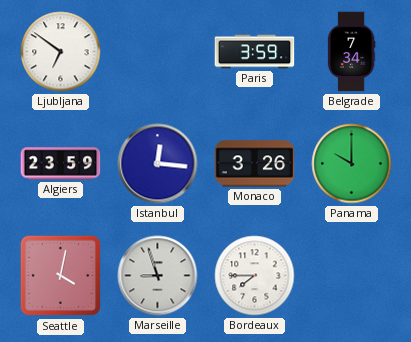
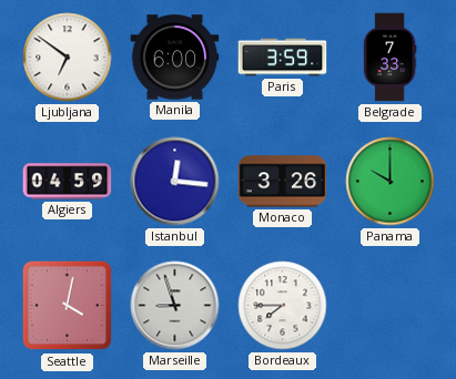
Manila: none -> 6:00 (175, 58)
Belgrade: 7:34 -> 7:33 (389, 58)
Algiers: 23:59 -> 04:59 (68, 182)
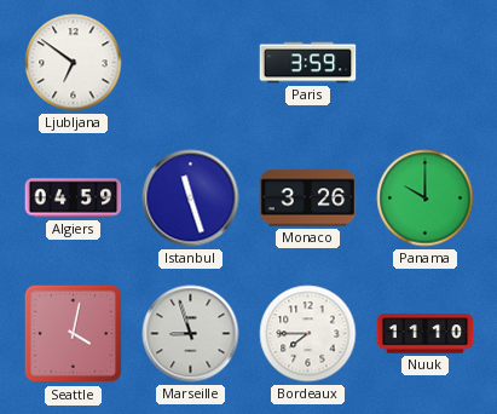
Manila: 6:00 -> none (175, 58)
Belgrade: 7:33 -> none (389, 58)
Istanbul: 12:16 -> 11:27 (191, 199)
Nuuk: none -> 11:10 (426, 334)
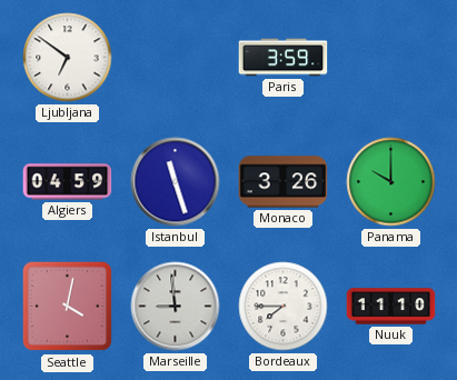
Marseille: 8:57 -> 8:59 (176, 307)
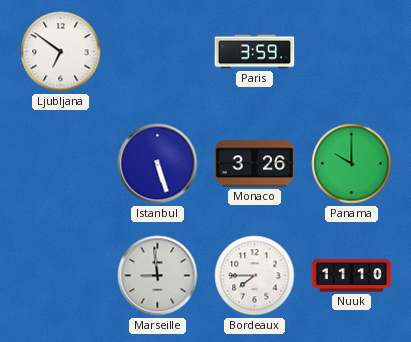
Algiers: 04:59 -> none (68, 182)
Istanbul: 11:27 -> 5:27 (158, 164)
Seattle: 4:02 -> none (68, 307)
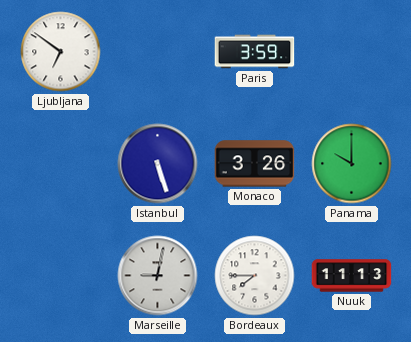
Marseille: 8:59 -> 9:02 (158, 276)
Nuuk: 11:10 -> 11:13 (352, 276)
